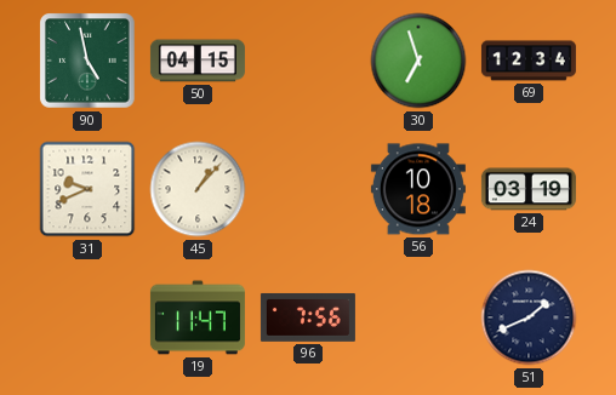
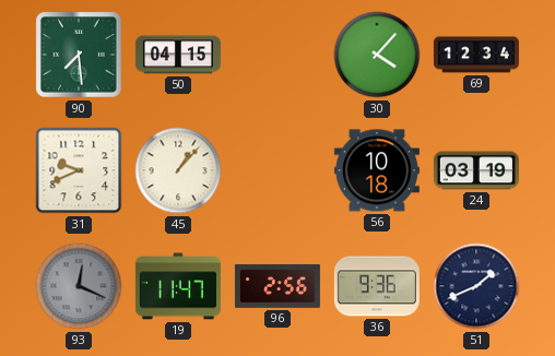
90: 4:58 -> 7:29 (79, 55)
30: 6:57 -> 4:07 (377, 55)
93: none -> 12:19 (79, 286)
96: 7:56 -> 2:56 (277, 286)
36: none -> 9:36 (377, 286)
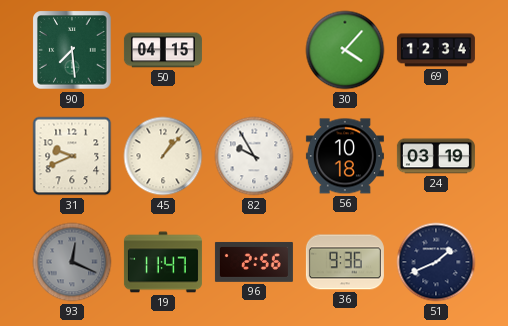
82: none -> 9:55 (254, 156)
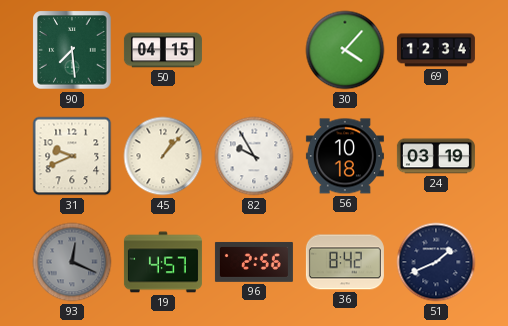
19: 11:47 -> 4:57 (163, 262)
36: 9:36 -> 8:42 (345, 262)
